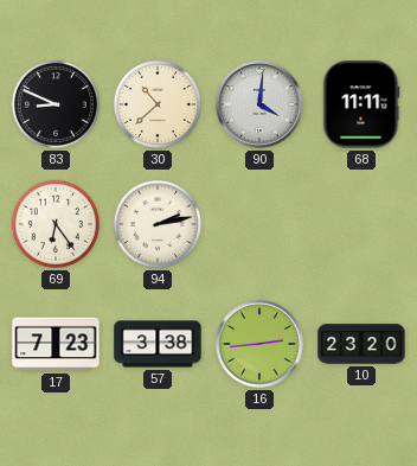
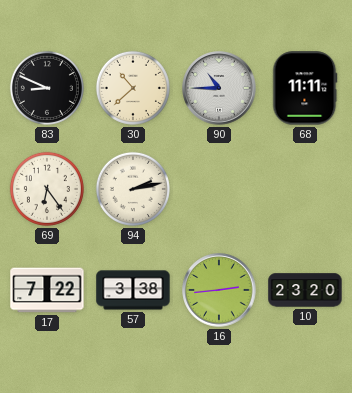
90: 4:01 -> 10:45 (219, 88)
17: 7:23 -> 7:22 (47, 290)
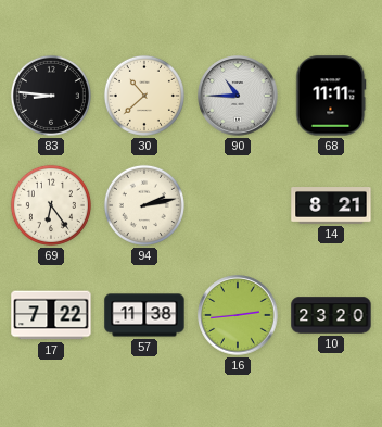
83: 8:49 -> 8:46 (51, 96)
14: none -> 8:21 (331, 205)
57: 3:38 -> 11:38 (144, 315)
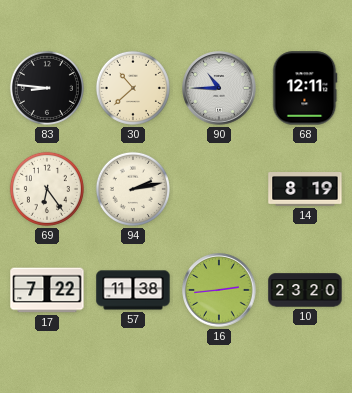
68: 11:11 -> 12:11 (305, 88)
14: 8:21 -> 8:19 (305, 189)
